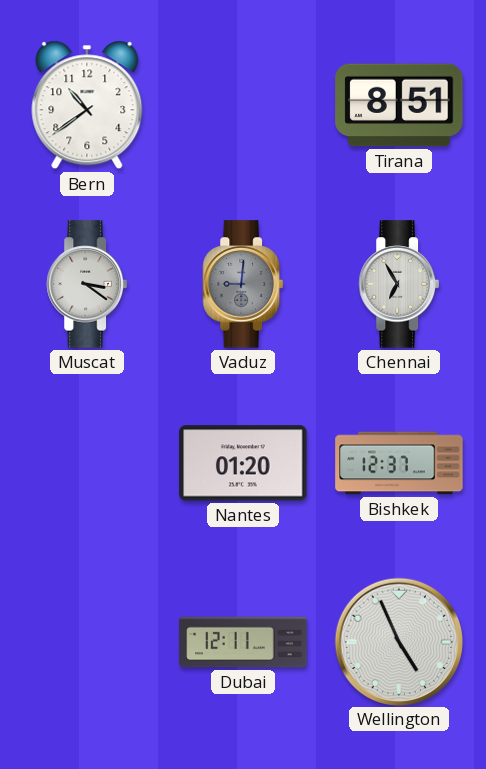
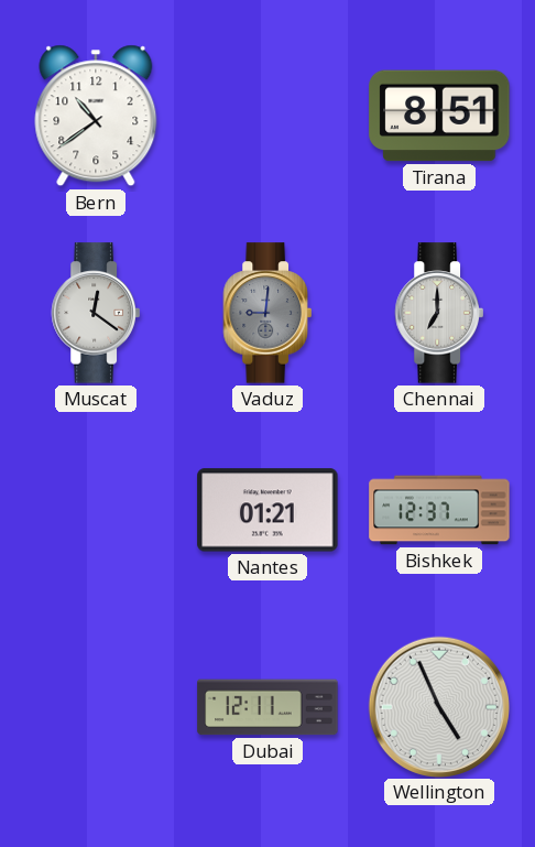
Muscat: 3:21 -> 12:21 (96, 313)
Chennai: 6:55 -> 7:00 (439, 313)
Nantes: 01:20 -> 01:21 (267, 510)
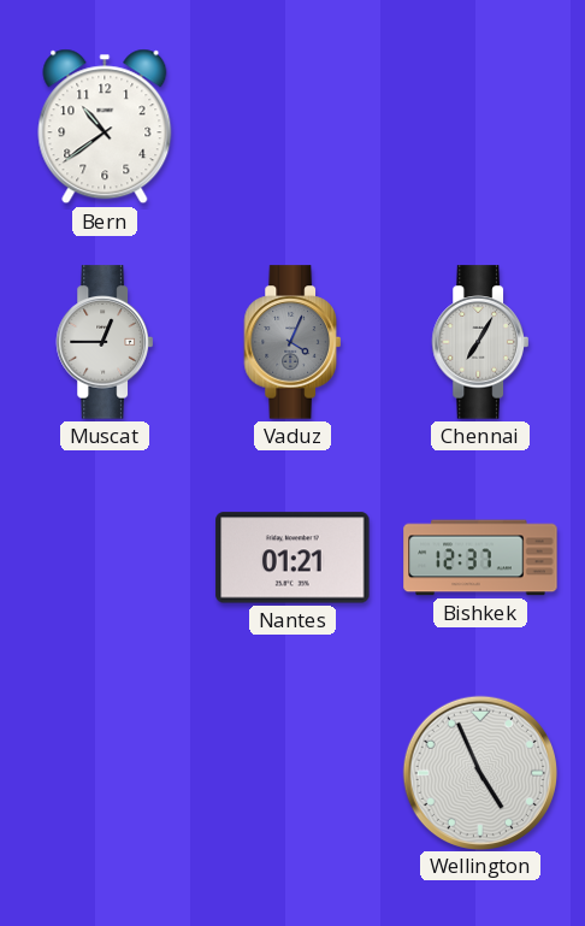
Tirana: 8:51 -> none (439, 116)
Muscat: 12:21 -> 12:45 (105, 342)
Vaduz: 9:01 -> 4:04 (292, 342)
Chennai: 7:00 -> 7:05 (480, 342)
Dubai: 12:11 -> none (267, 707)
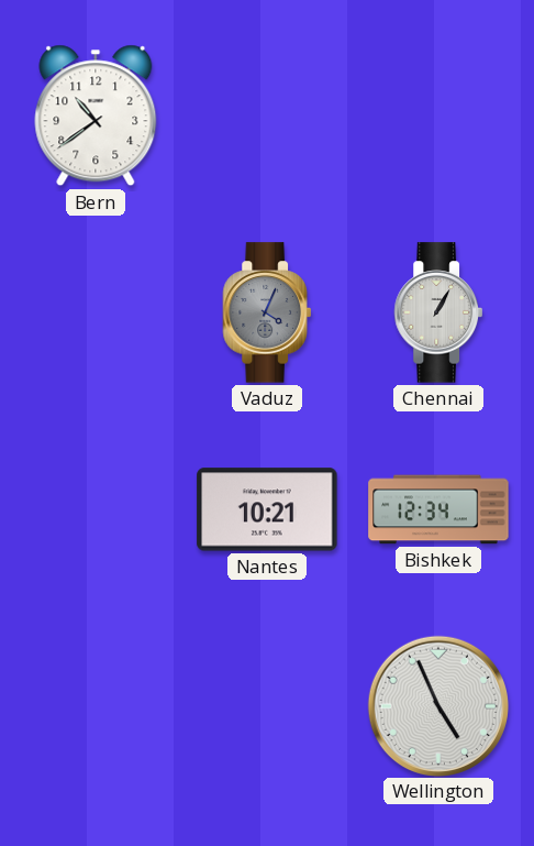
Muscat: 12:45 -> none (105, 342)
Chennai: 7:05 -> 1:05 (438, 312)
Nantes: 01:21 -> 10:21 (267, 509)
Bishkek: 12:37 -> 12:34 (438, 509)
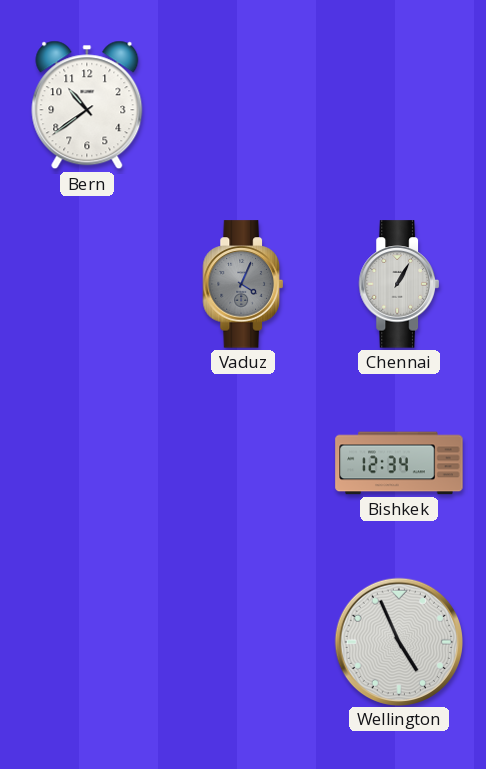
Nantes: 10:21 -> none (267, 509)
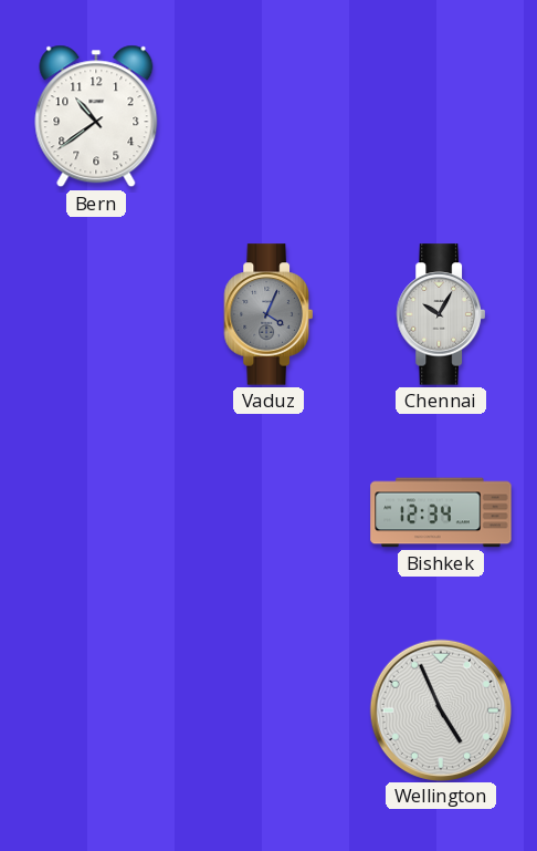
Chennai: 1:05 -> 10:05 (441, 314)
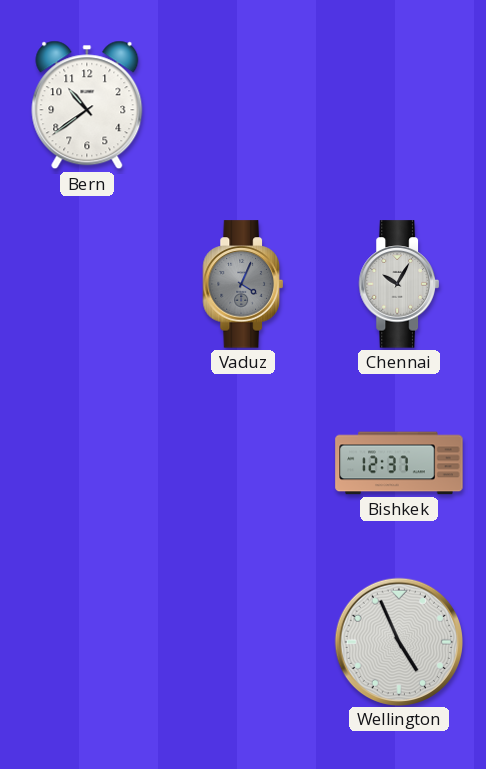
Bishkek: 12:34 -> 12:37 (399, 463)
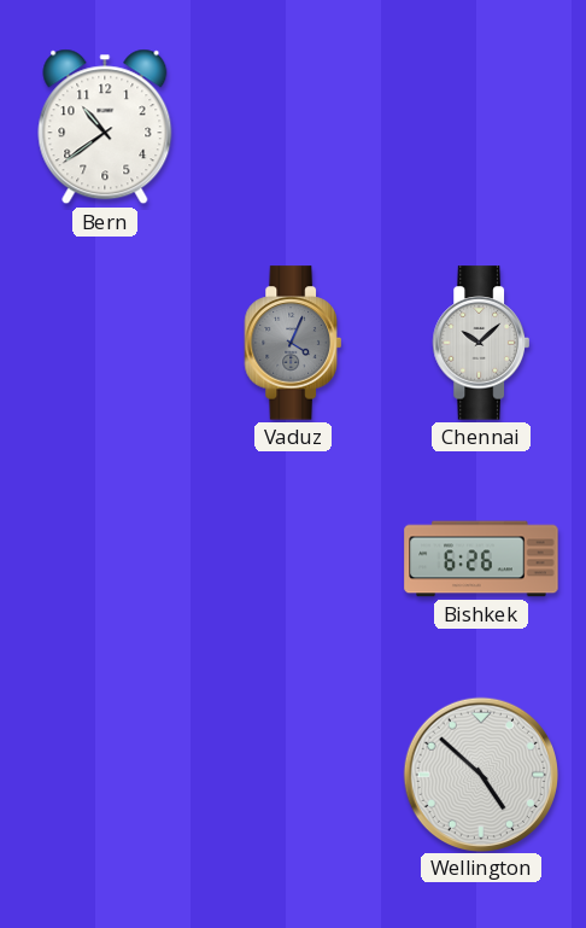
Chennai: 10:05 -> 10:08 (481, 343)
Bishkek: 12:37 -> 6:26 (481, 559)
Wellington: 4:56 -> 4:52 (480, 774)
